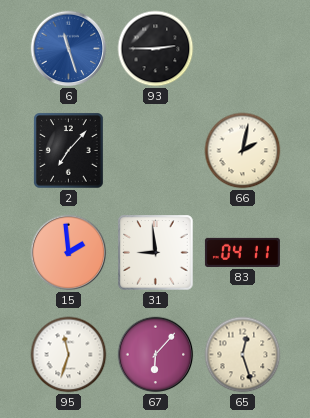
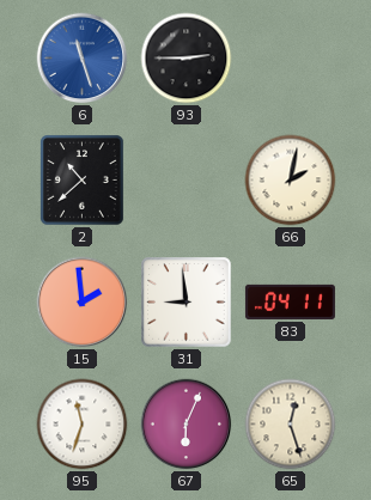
2: 7:07 -> 10:38 (83, 181)
67: 6:07 -> 6:04 (187, 425)
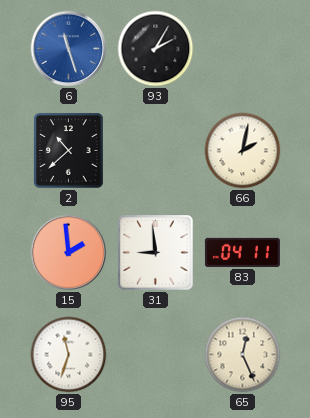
93: 2:45 -> 2:05 (156, 49)
67: 6:04 -> none (187, 425)
65: 12:27 -> 12:26 (243, 355)
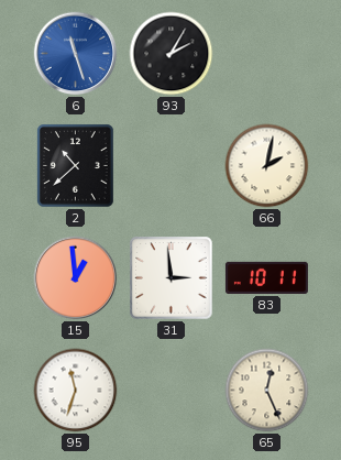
15: 1:59 -> 12:59 (76, 278)
31: 8:59 -> 2:59 (172, 278)
83: 04:11 -> 10:11 (266, 277)
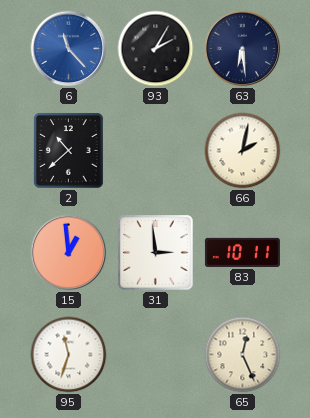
6: 11:27 -> 11:23 (69, 49)
63: none -> 6:29 (243, 49)
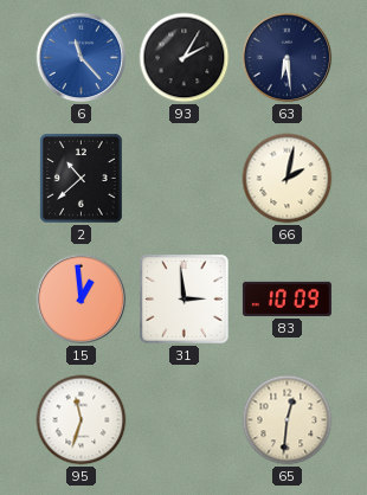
83: 10:11 -> 10:09 (286, 298)
65: 12:26 -> 12:31 (288, 420)
